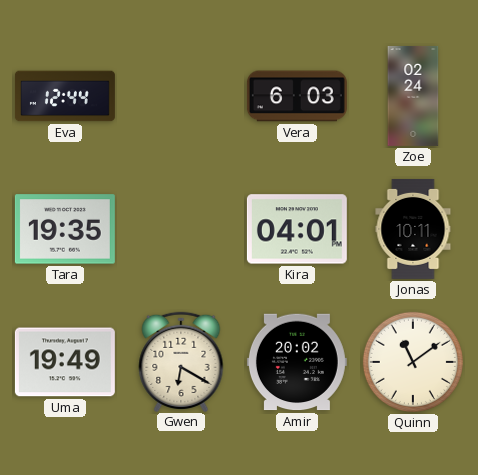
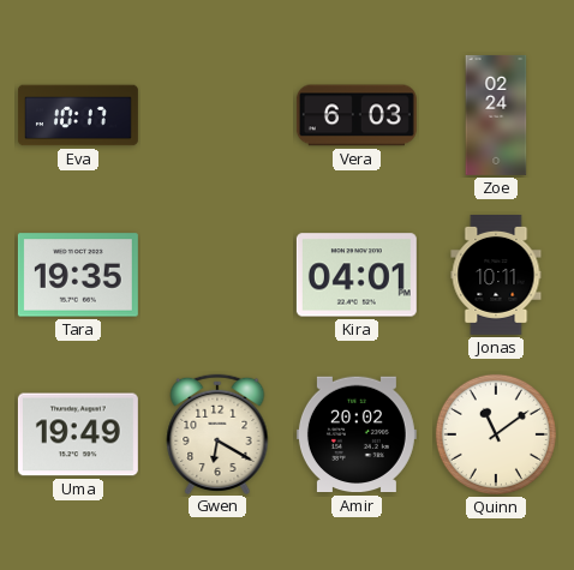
Eva: 12:44 -> 10:17 (78, 115)
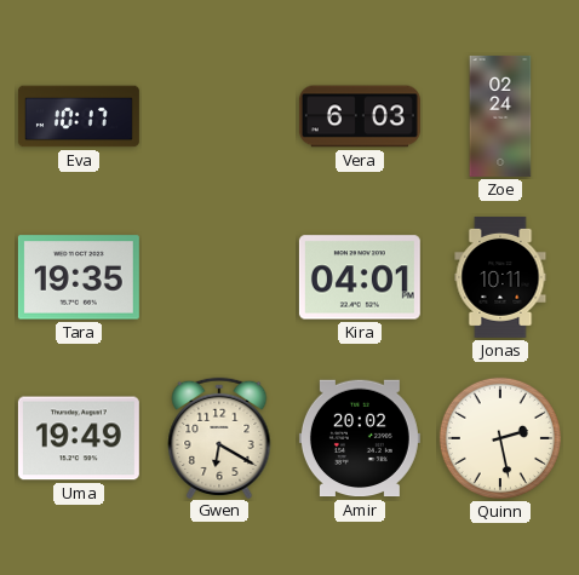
Quinn: 11:09 -> 2:28 (500, 438)
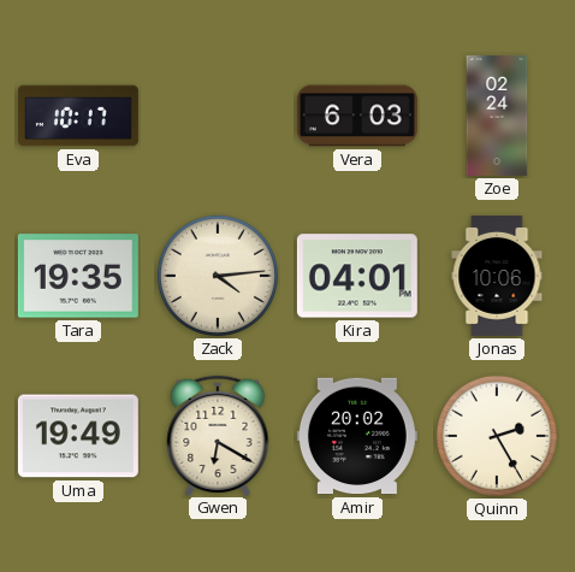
Zack: none -> 4:14 (218, 276)
Jonas: 10:11 -> 10:06 (497, 276)
Quinn: 2:28 -> 2:25 (497, 436)
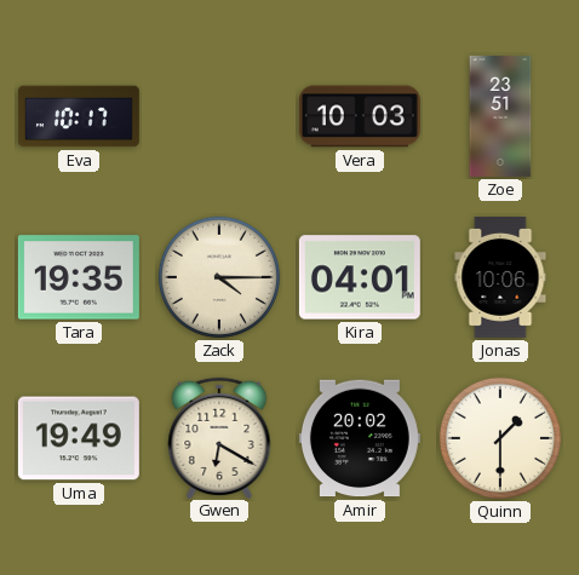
Vera: 6:03 -> 10:03 (360, 116)
Zoe: 02:24 -> 23:51 (500, 116)
Zack: 4:14 -> 4:15 (219, 277)
Quinn: 2:25 -> 1:30 (500, 438)
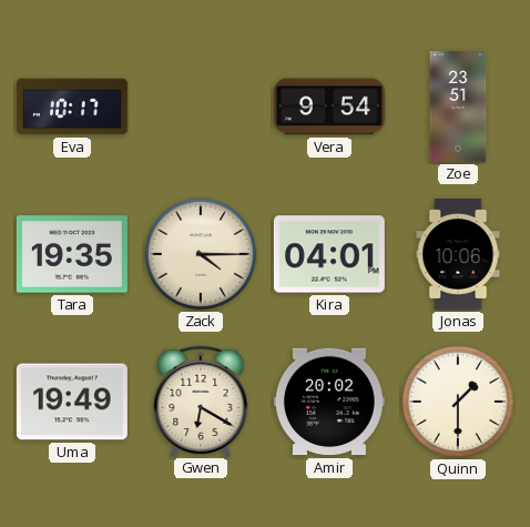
Vera: 10:03 -> 9:54 (329, 107)
